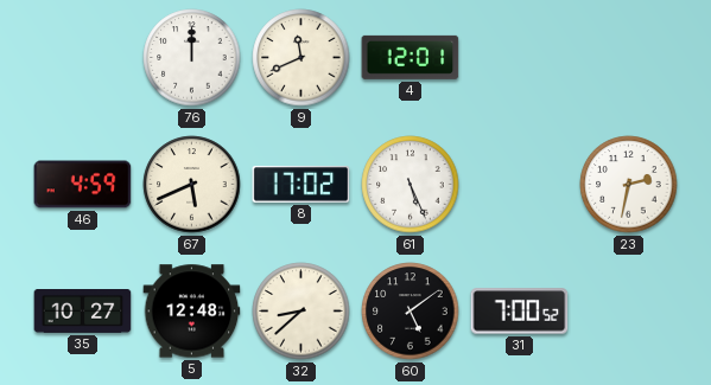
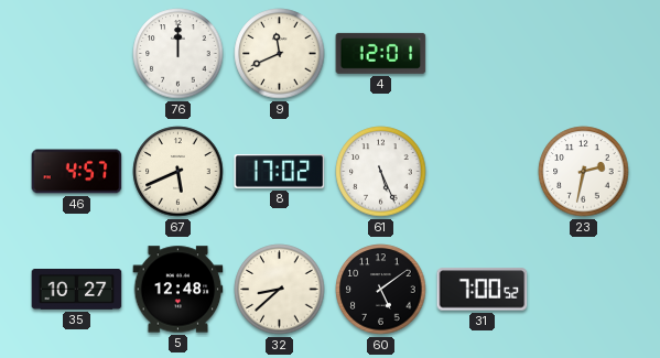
46: 4:59 -> 4:57 (77, 172)
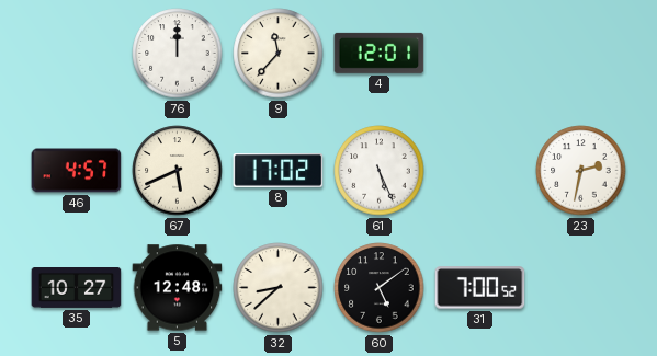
9: 11:41 -> 11:37 (279, 54)
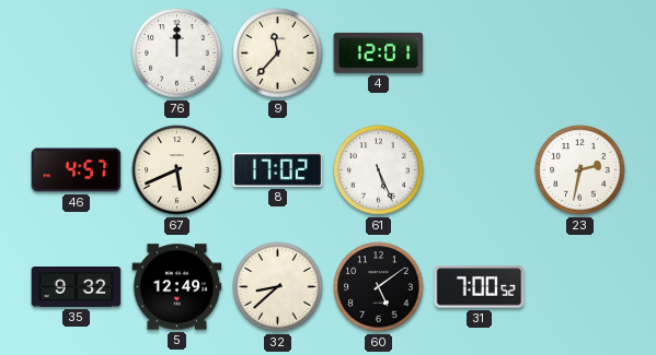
35: 10:27 -> 9:32 (77, 287)
5: 12:48 -> 12:49 (177, 287)
